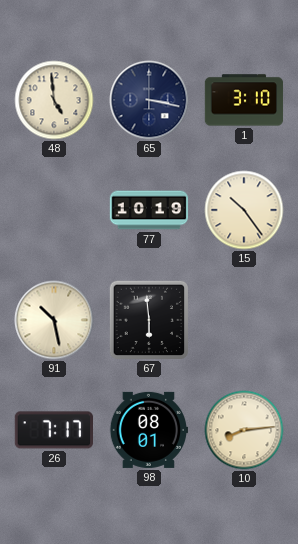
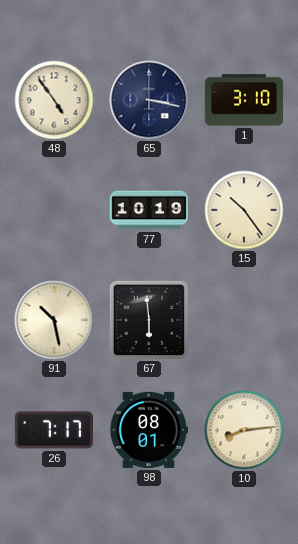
48: 4:59 -> 4:54 (54, 100)
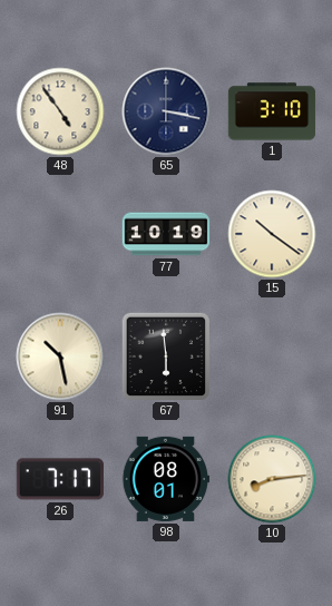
15: 10:24 -> 10:21 (272, 234)
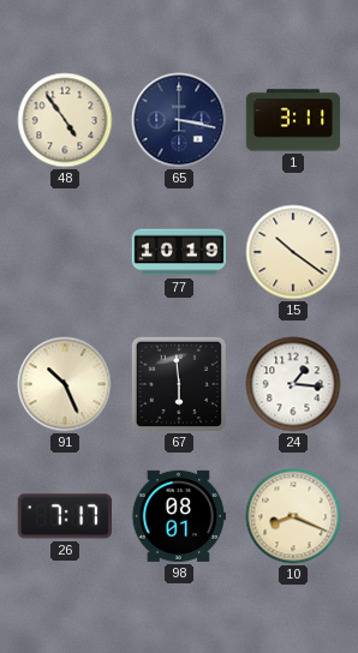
1: 3:10 -> 3:11 (293, 120)
91: 10:28 -> 10:26 (65, 384)
24: none -> 1:16 (293, 384)
10: 8:14 -> 8:19 (293, 516)
